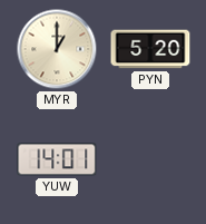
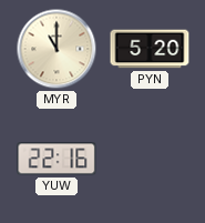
MYR: 1:00 -> 11:00 (57, 49)
YUW: 14:01 -> 22:16 (57, 159)
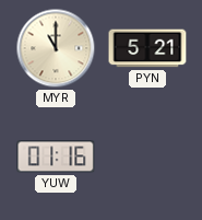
PYN: 5:20 -> 5:21 (147, 48)
YUW: 22:16 -> 01:16 (56, 157)
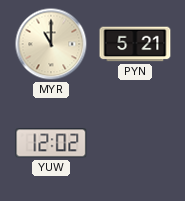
YUW: 01:16 -> 12:02 (51, 143)
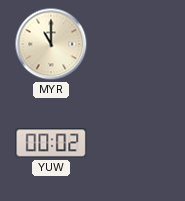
PYN: 5:21 -> none (135, 44)
YUW: 12:02 -> 00:02 (51, 143)
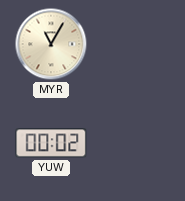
MYR: 11:00 -> 11:05 (51, 44)
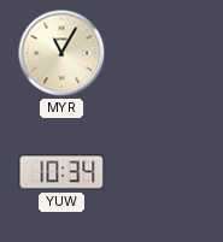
YUW: 00:02 -> 10:34 (61, 172)
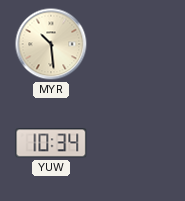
MYR: 11:05 -> 10:29 (51, 44)
